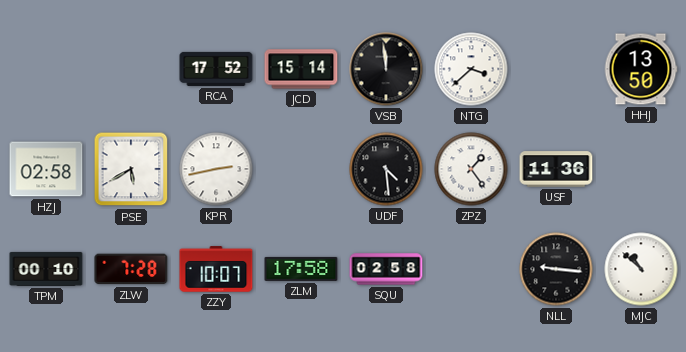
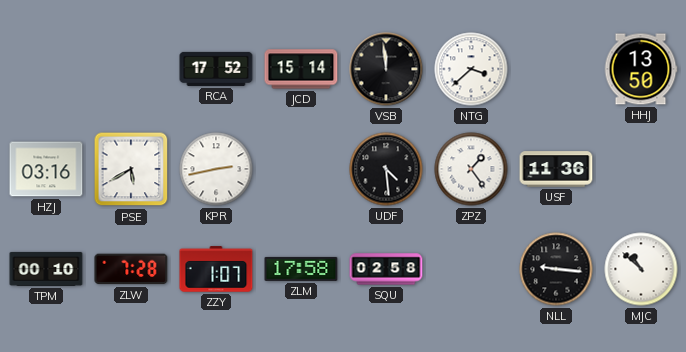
HZJ: 02:58 -> 03:16 (46, 169)
ZZY: 10:07 -> 1:07 (216, 269)
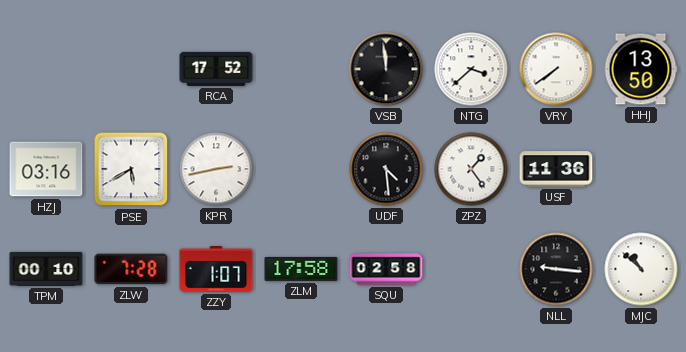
JCD: 15:14 -> none (301, 69)
VRY: none -> 7:39 (556, 69)
